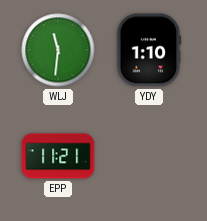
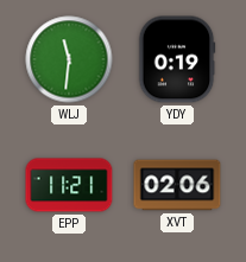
YDY: 1:10 -> 0:19 (177, 59)
XVT: none -> 02:06 (177, 185)
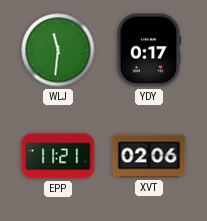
YDY: 0:19 -> 0:17 (149, 50)
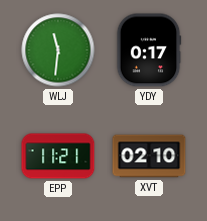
XVT: 02:06 -> 02:10 (149, 156)
